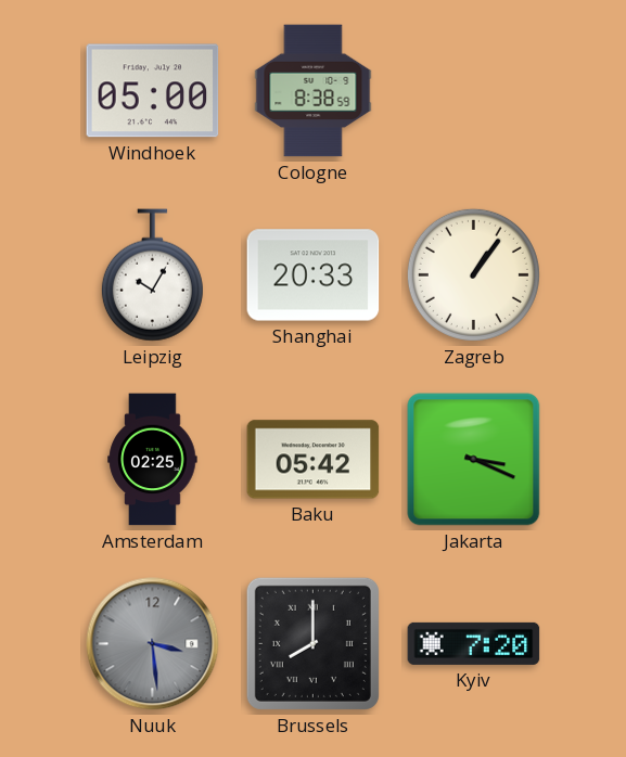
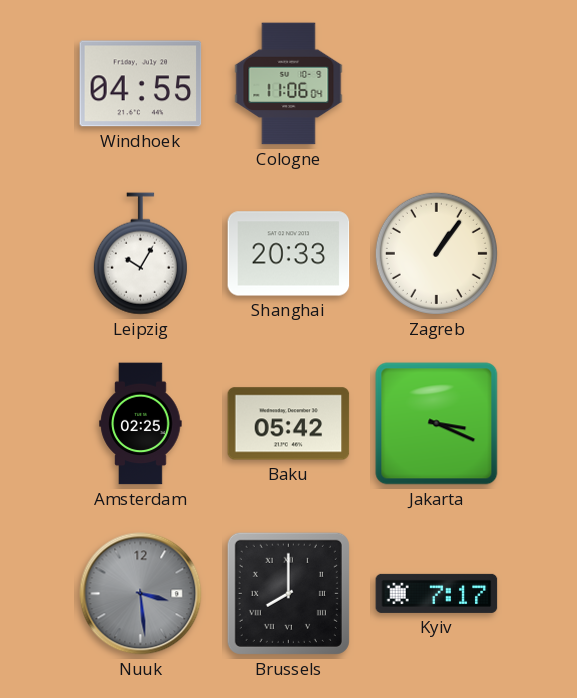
Windhoek: 05:00 -> 04:55 (141, 84)
Cologne: 8:38 -> 11:06 (289, 84)
Kyiv: 7:20 -> 7:17 (437, 593)
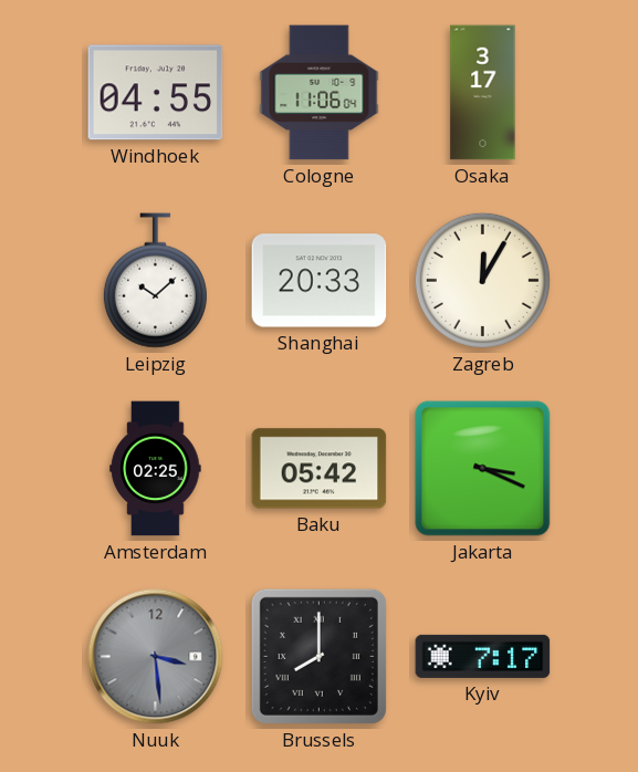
Osaka: none -> 3:17 (483, 93)
Leipzig: 10:05 -> 10:08 (155, 281)
Zagreb: 1:06 -> 12:05 (482, 280)
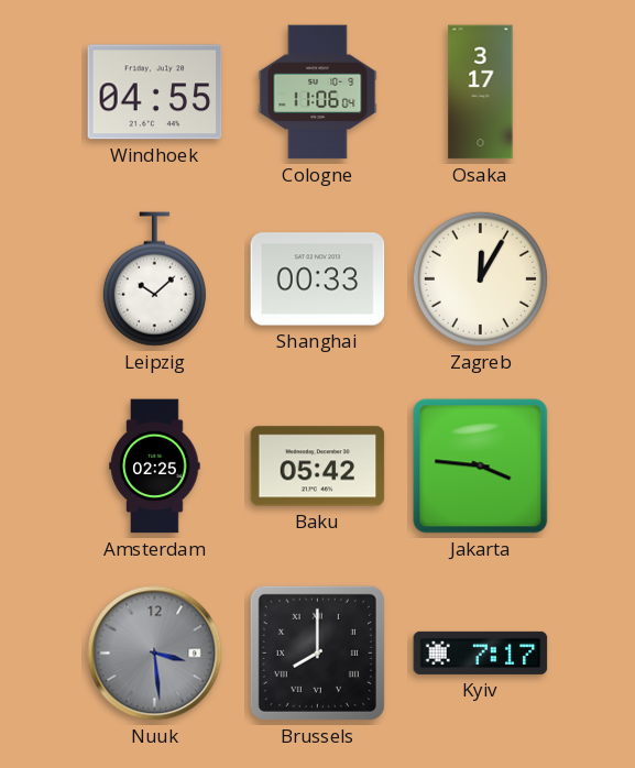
Shanghai: 20:33 -> 00:33 (318, 279)
Jakarta: 3:19 -> 3:46 (481, 467)
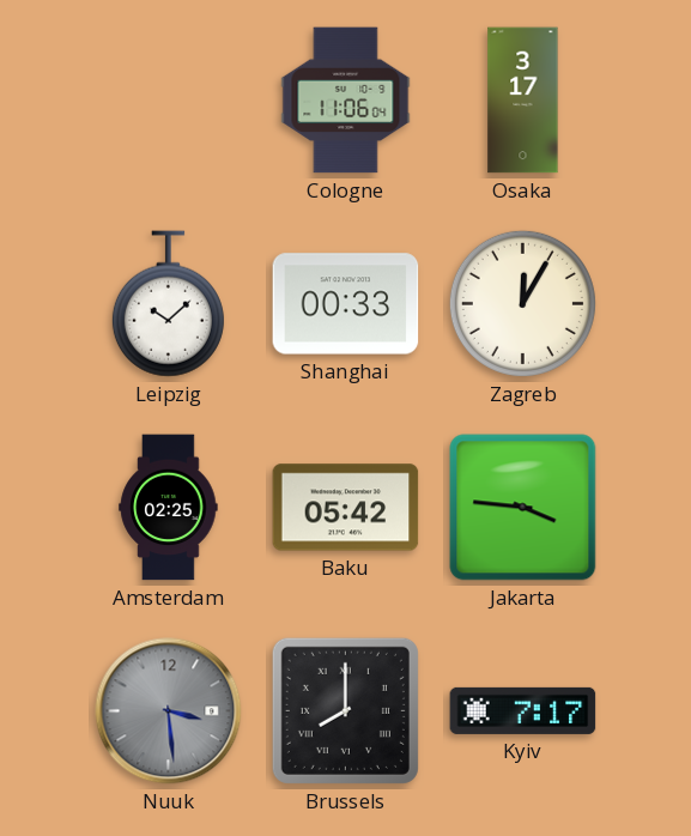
Windhoek: 04:55 -> none (155, 92)
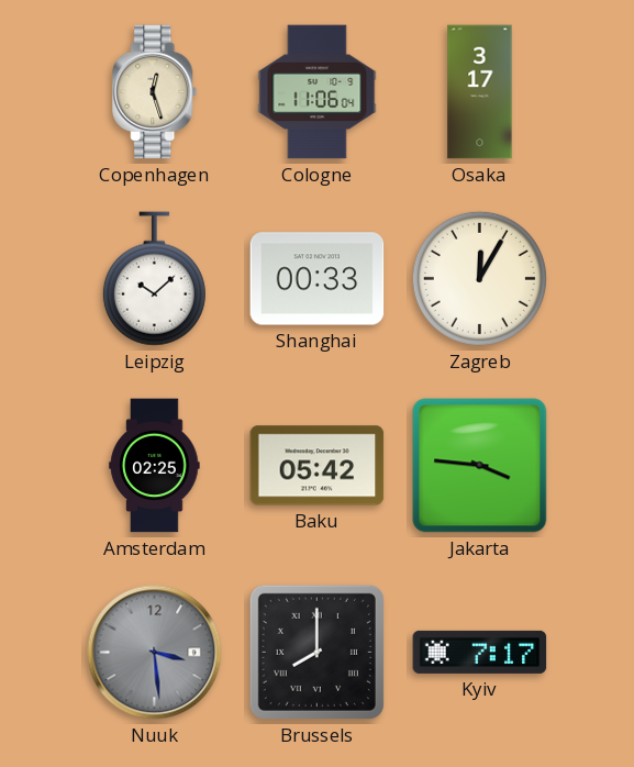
Copenhagen: none -> 12:27 (155, 92)
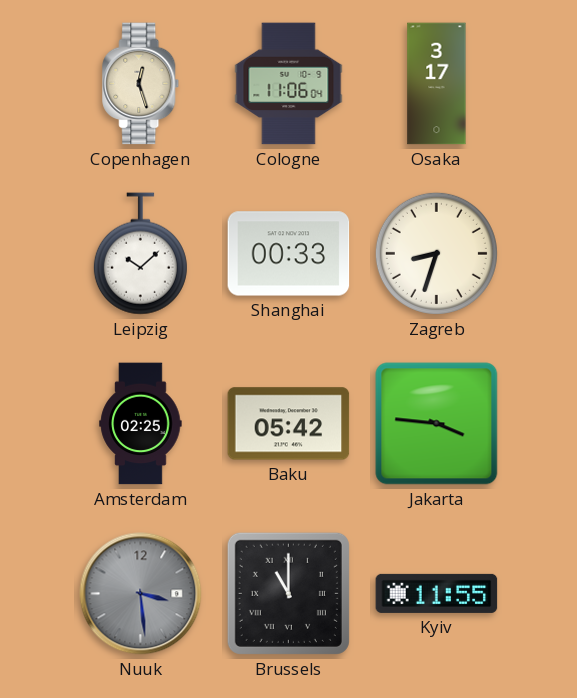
Zagreb: 12:05 -> 8:33 (436, 253)
Brussels: 8:00 -> 11:00 (288, 593)
Kyiv: 7:17 -> 11:55 (437, 593)
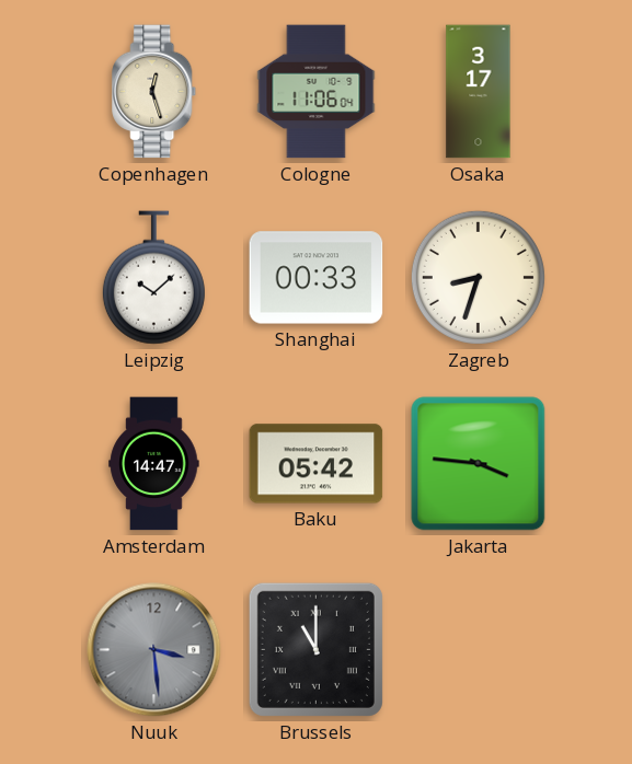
Amsterdam: 02:25 -> 14:47 (154, 464)
Kyiv: 11:55 -> none (437, 593)
